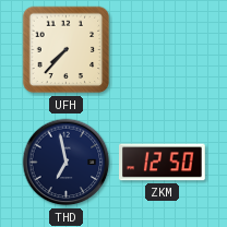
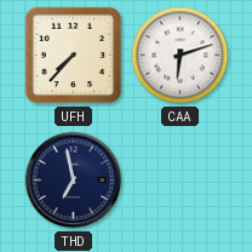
CAA: none -> 6:12 (181, 56)
ZKM: 12:50 -> none (163, 163)
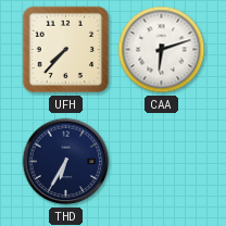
THD: 6:58 -> 6:35 (66, 162)
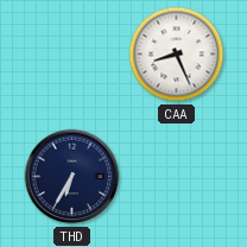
UFH: 7:37 -> none (66, 50)
CAA: 6:12 -> 8:26 (177, 55)
